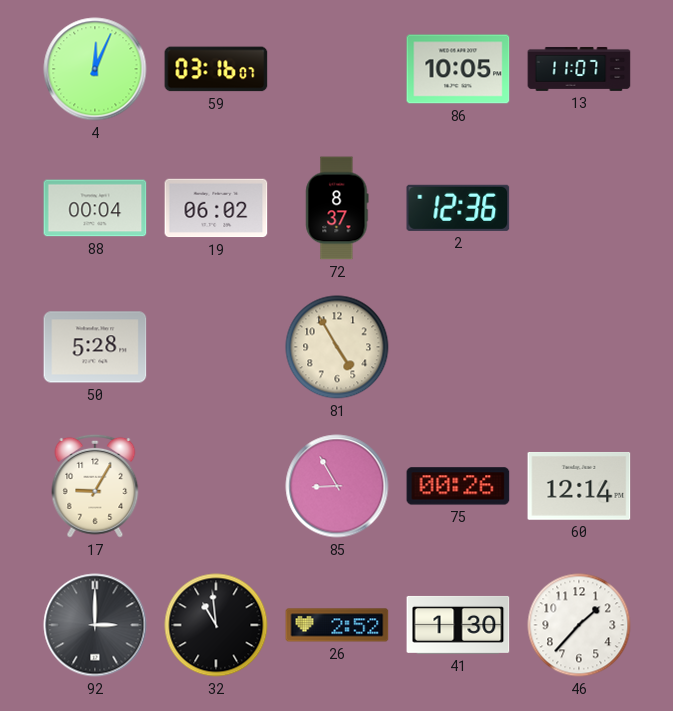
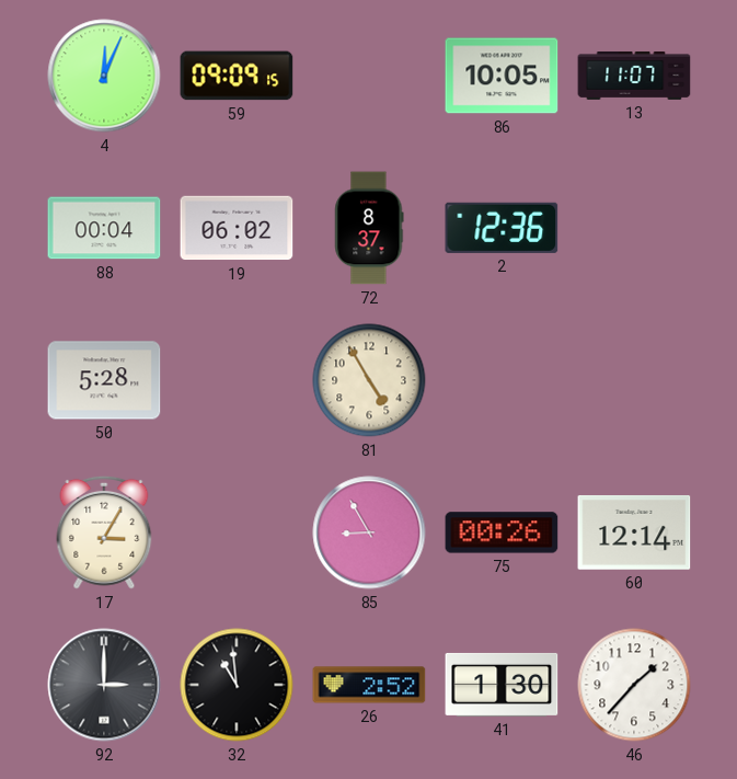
59: 03:16 -> 09:09 (237, 76)
17: 9:05 -> 3:05 (104, 532)
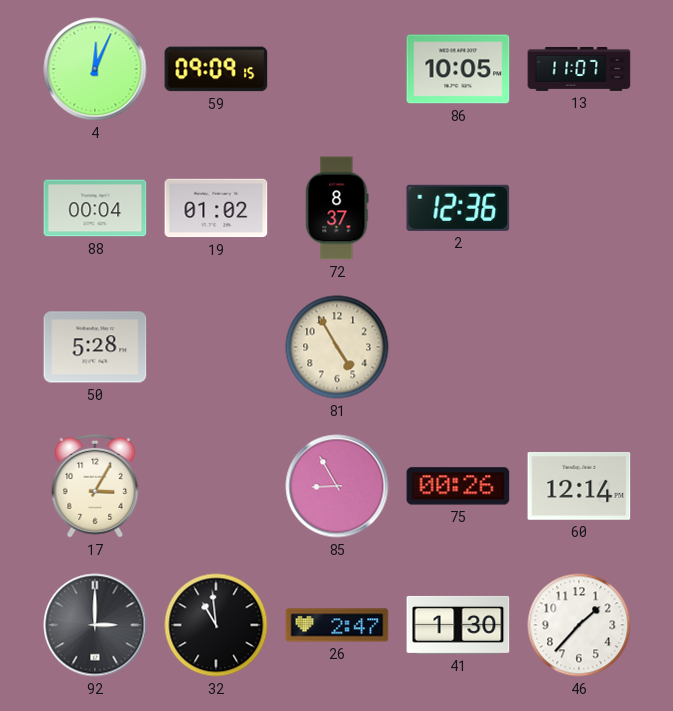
19: 06:02 -> 01:02 (216, 208)
26: 2:52 -> 2:47 (337, 625)
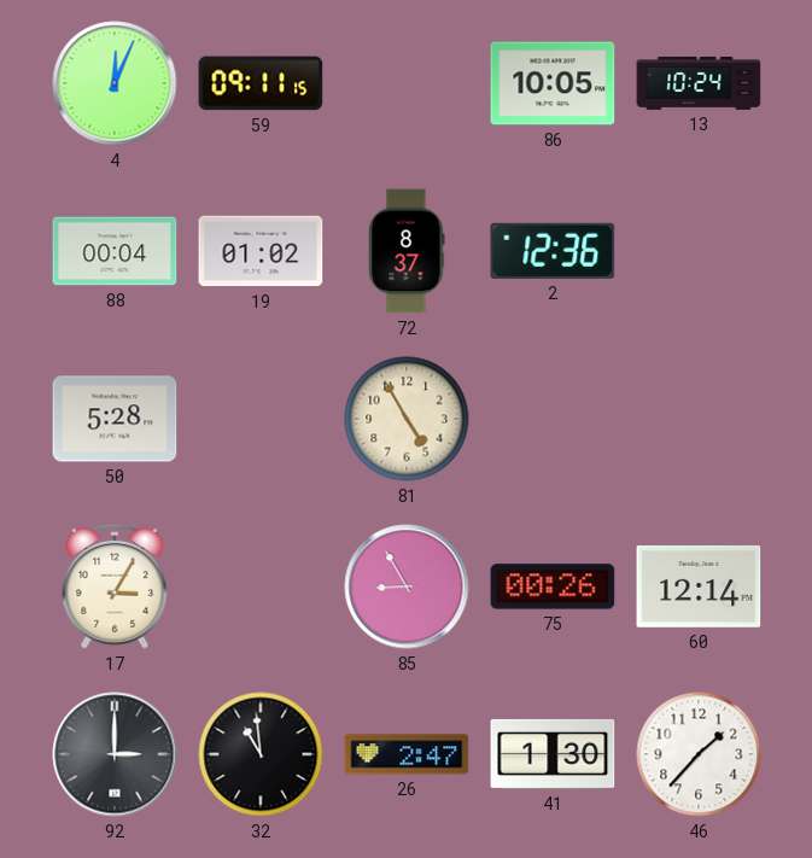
59: 09:09 -> 09:11 (261, 83)
13: 11:07 -> 10:24 (699, 83)
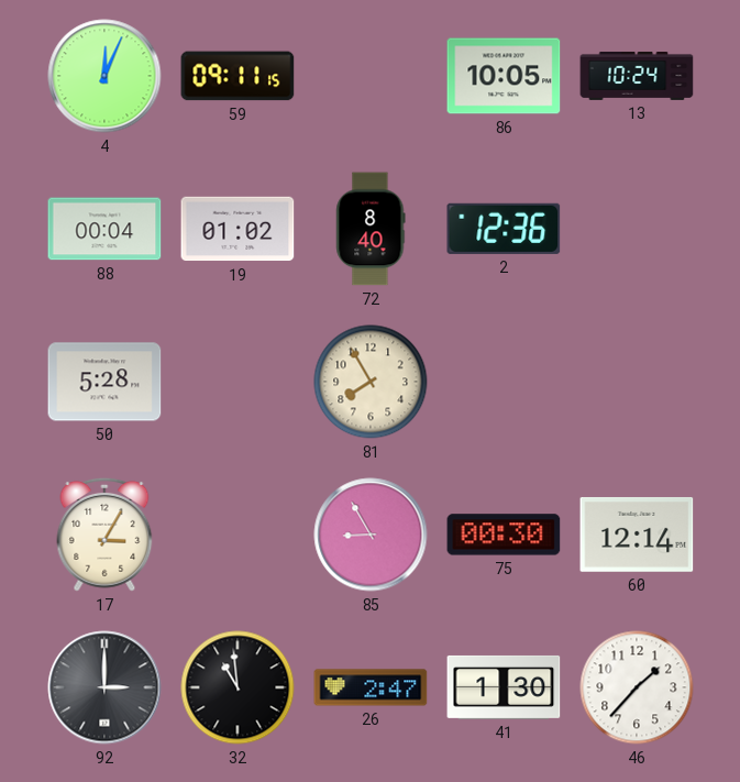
72: 8:37 -> 8:40 (371, 229)
81: 4:55 -> 7:55 (371, 382)
75: 00:26 -> 00:30 (504, 535)
